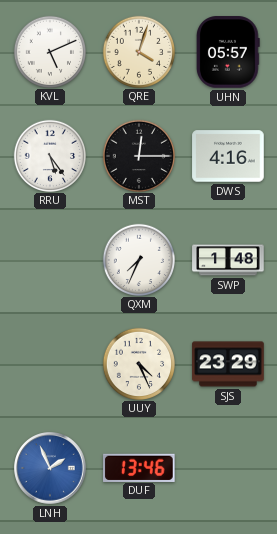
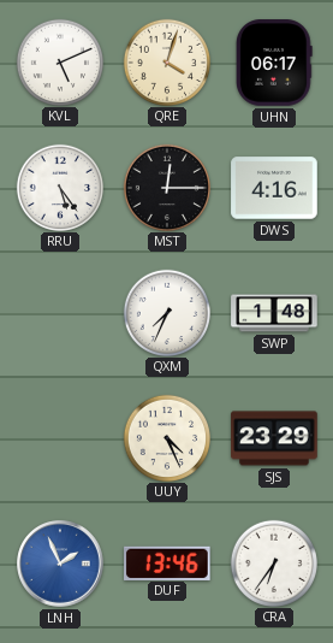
UHN: 05:57 -> 06:17 (274, 63)
CRA: none -> 6:36 (273, 562)
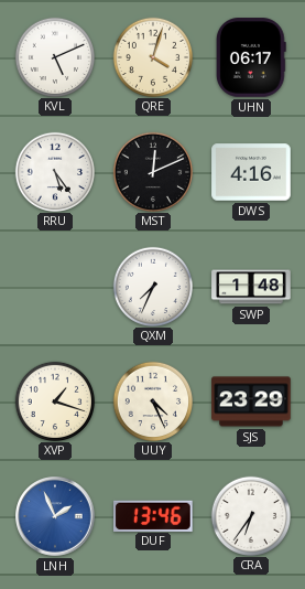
MST: 12:15 -> 12:11 (152, 171)
XVP: none -> 1:18 (54, 400)
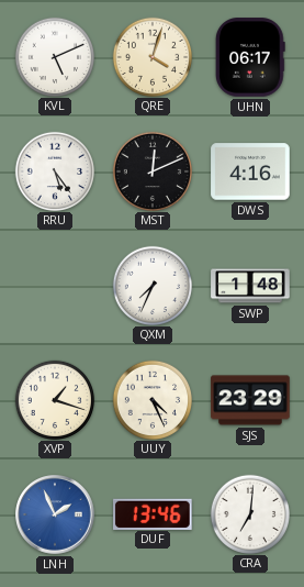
CRA: 6:36 -> 7:01 (249, 513)
